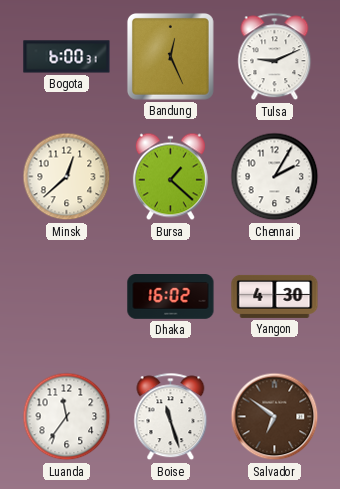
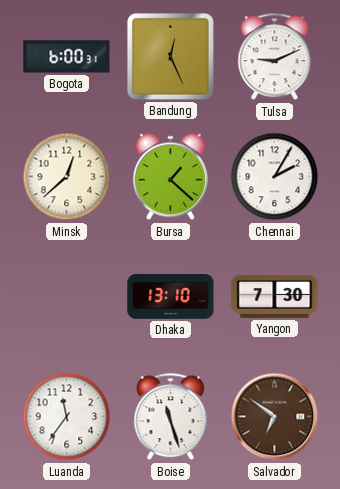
Dhaka: 16:02 -> 13:10 (171, 297)
Yangon: 4:30 -> 7:30 (275, 296)
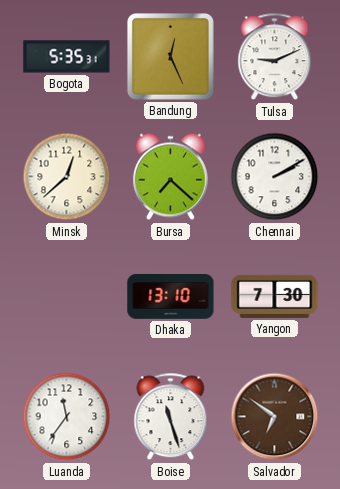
Bogota: 6:00 -> 5:35 (67, 57)
Bursa: 1:22 -> 7:22 (170, 177)
Chennai: 2:05 -> 2:10 (275, 177)
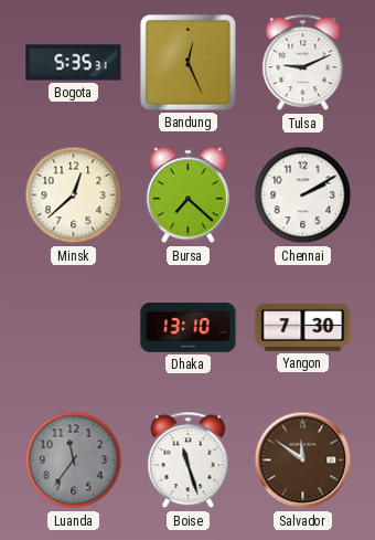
Luanda dial: white -> grey (74, 460)
Salvador: 6:51 -> 11:51 (303, 460)
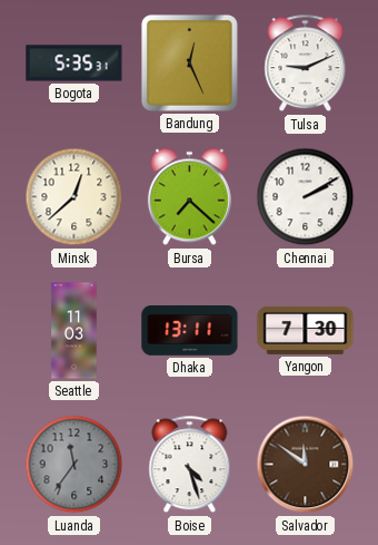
Seattle: none -> 11:03 (74, 331)
Dhaka: 13:10 -> 13:11 (190, 331)
Boise: 11:27 -> 4:27 (190, 465)
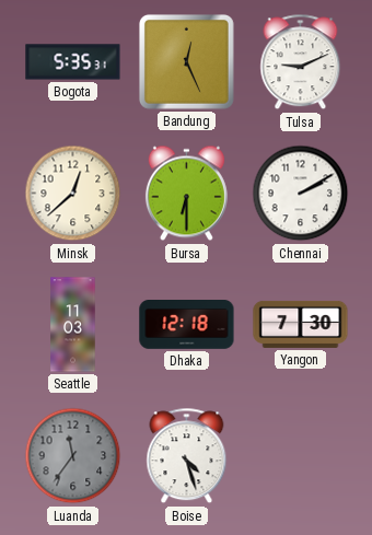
Bursa: 7:22 -> 6:30 (186, 194)
Dhaka: 13:11 -> 12:18 (187, 325)
Salvador: 11:51 -> none (306, 465)
